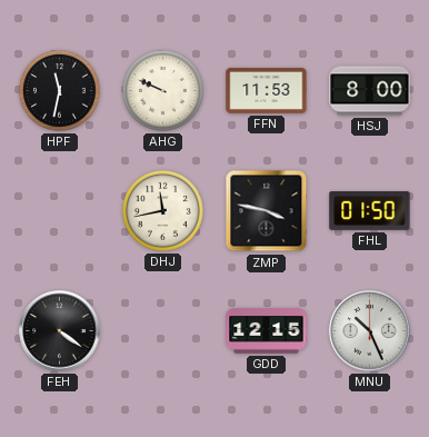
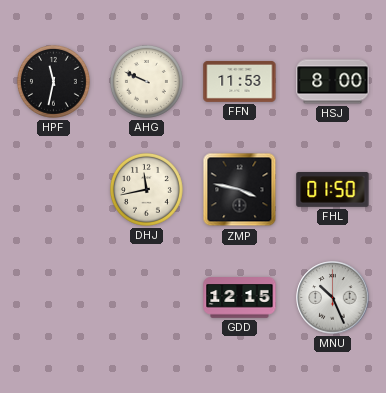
FEH: 4:21 -> none (60, 331)
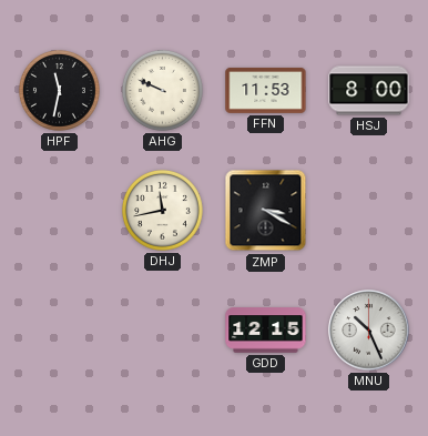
ZMP: 3:47 -> 3:20 (266, 211)
FHL: 01:50 -> none (333, 190)
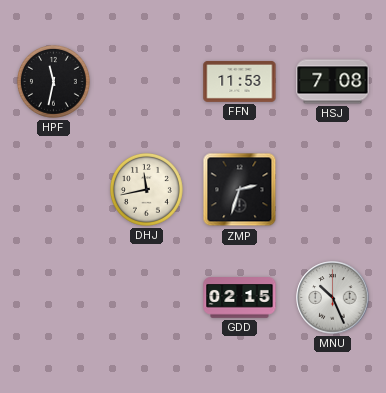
AHG: 9:49 -> none (162, 90)
HSJ: 8:00 -> 7:08 (333, 82)
ZMP: 3:20 -> 2:33 (240, 190)
GDD: 12:15 -> 02:15 (240, 298)
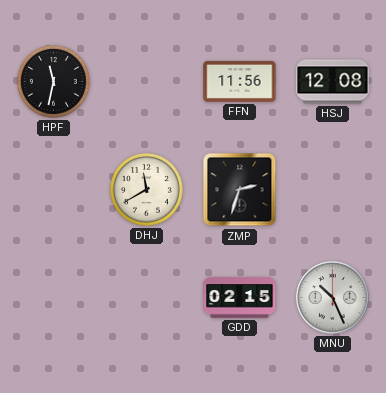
FFN: 11:53 -> 11:56 (240, 81)
HSJ: 7:08 -> 12:08 (333, 82)
DHJ: 11:43 -> 11:40 (146, 189)
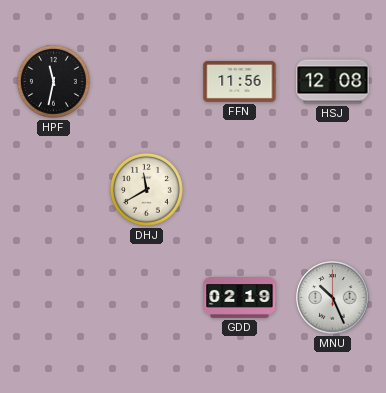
ZMP: 2:33 -> none (240, 190)
GDD: 02:15 -> 02:19 (240, 298)
